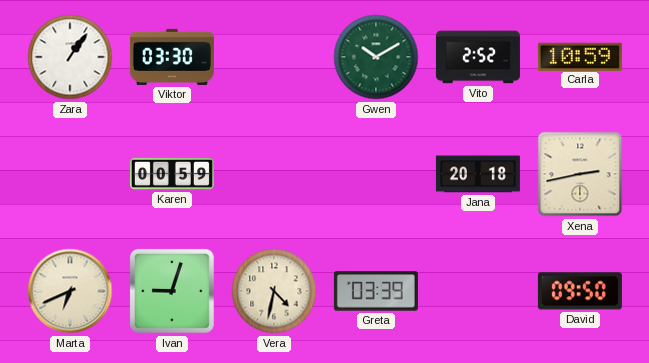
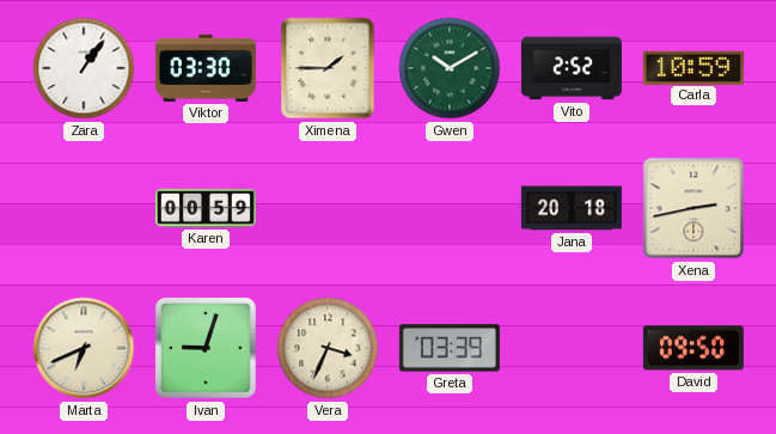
Ximena: none -> 1:45 (328, 68)
Vera: 4:32 -> 3:34 (328, 348)
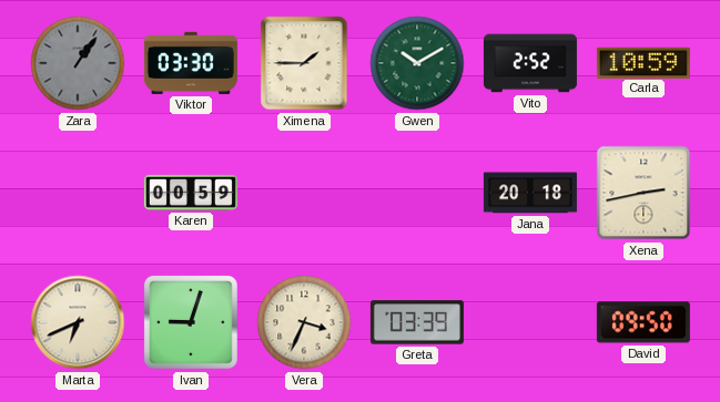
Zara dial: white -> grey (78, 63)
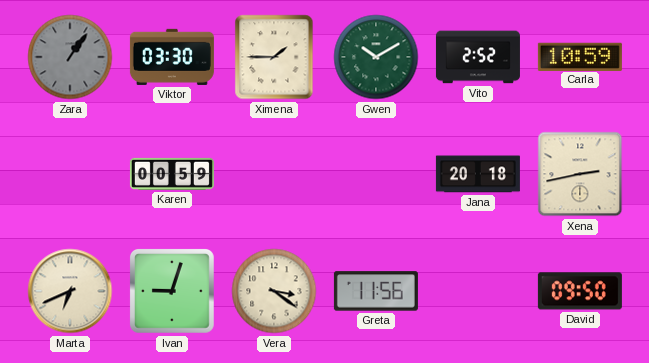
Vera: 3:34 -> 3:21 (274, 291)
Greta: 03:39 -> 11:56 (376, 291)
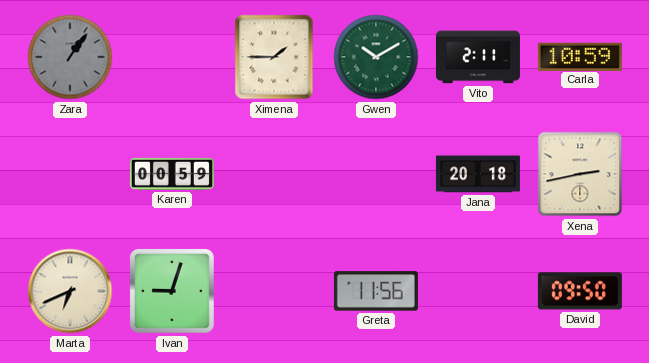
Viktor: 03:30 -> none (172, 57)
Vito: 2:52 -> 2:11 (478, 57)
Vera: 3:21 -> none (274, 291)
